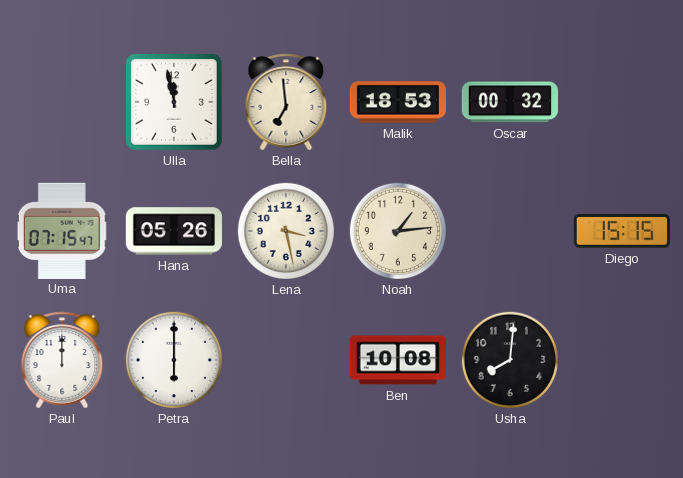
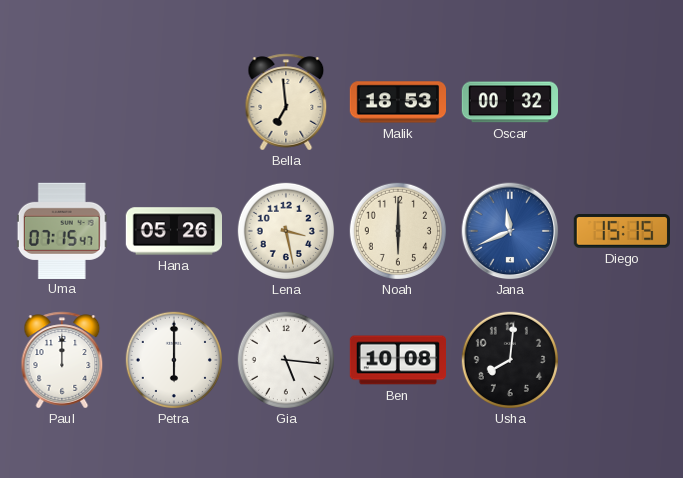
Ulla: 11:58 -> none (174, 102)
Noah: 1:14 -> 6:00 (397, 230)
Jana: none -> 11:41 (510, 231)
Gia: none -> 5:16 (285, 359)
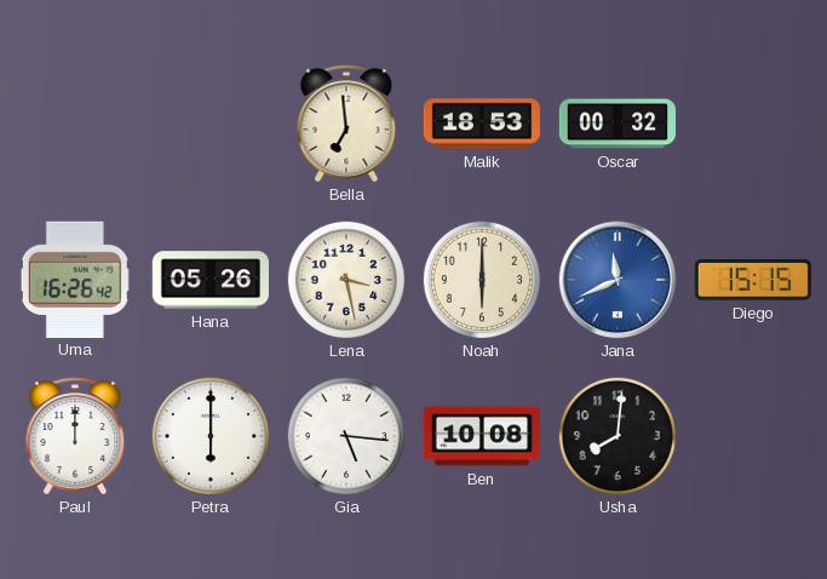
Uma: 07:15 -> 16:26 (75, 279)
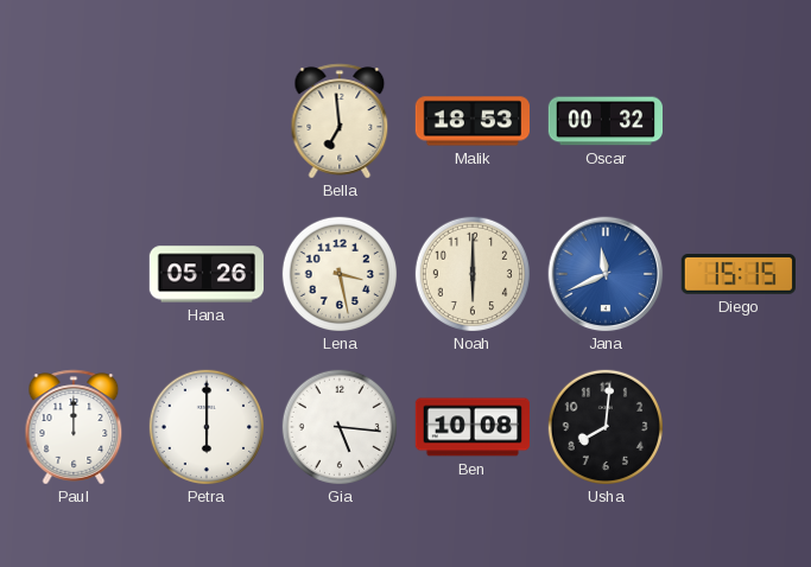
Uma: 16:26 -> none (75, 279)
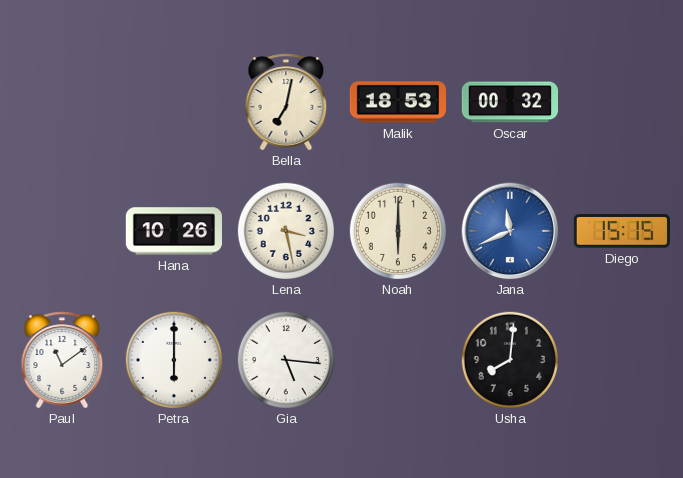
Bella: 6:59 -> 7:02 (286, 102)
Hana: 05:26 -> 10:26 (173, 231)
Paul: 12:00 -> 11:09 (62, 360)
Ben: 10:08 -> none (471, 427)
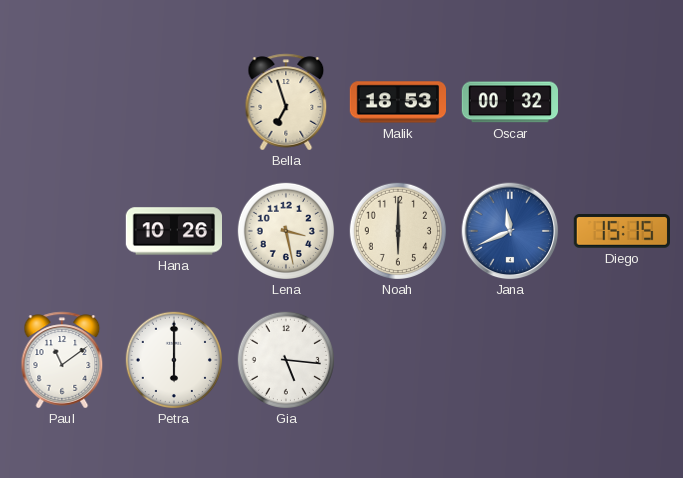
Bella: 7:02 -> 6:57 (286, 102)
Usha: 8:01 -> none (509, 359)
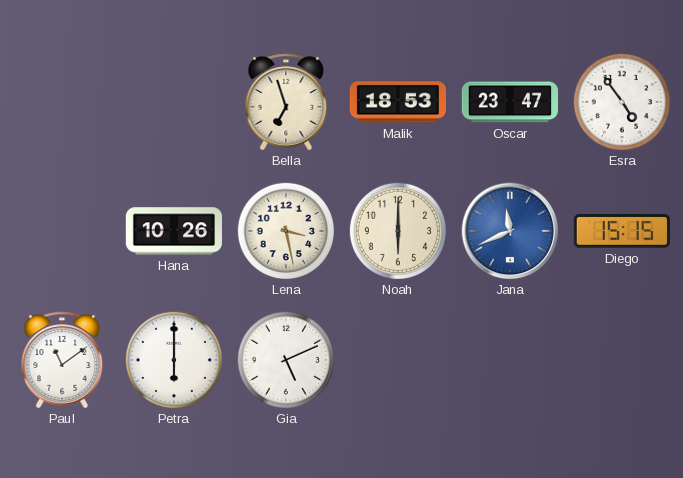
Oscar: 00:32 -> 23:47 (509, 102)
Esra: none -> 4:54 (621, 101)
Gia: 5:16 -> 5:11 (285, 359)
